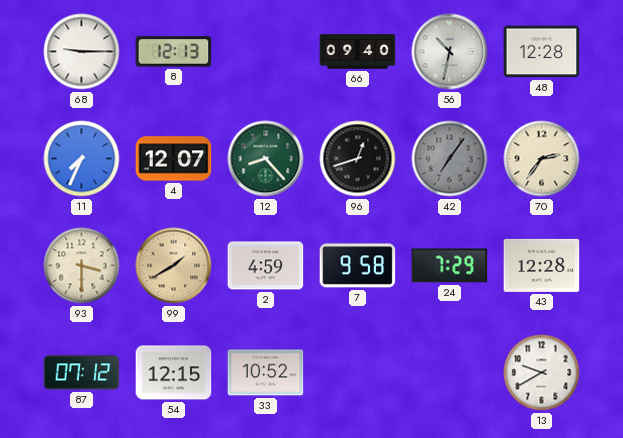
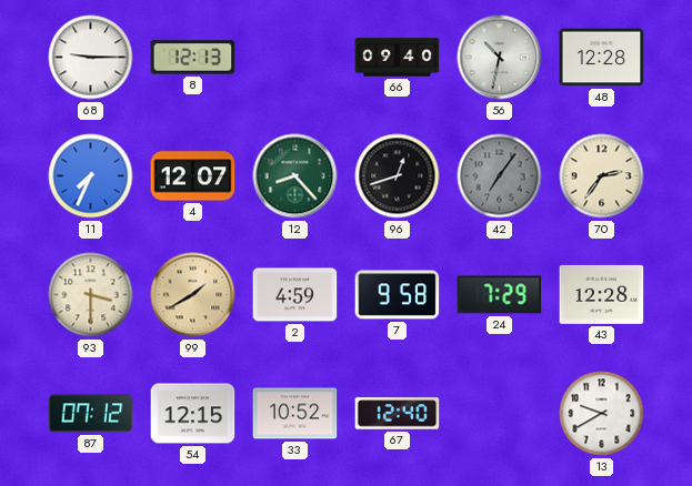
67: none -> 12:40 (398, 414)
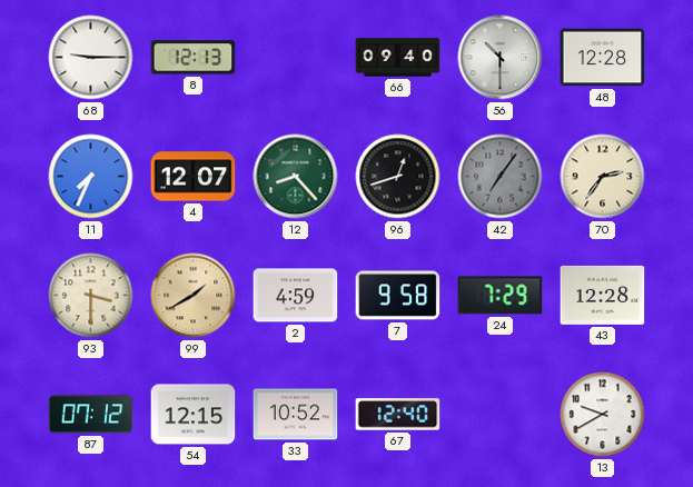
56: 10:32 -> 10:30 (501, 58)
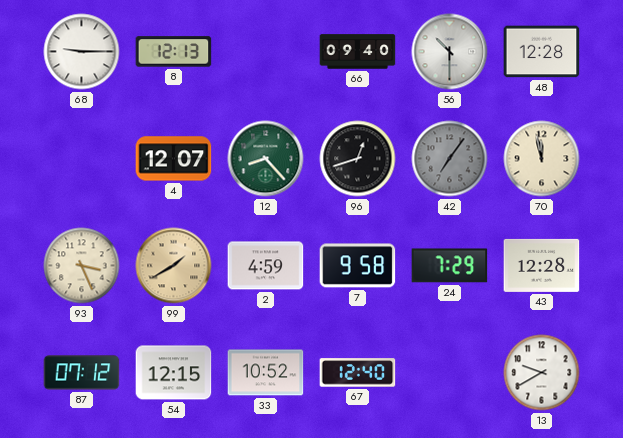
11: 7:34 -> none (91, 177)
70: 2:36 -> 11:58 (542, 159)
93: 3:30 -> 3:26 (82, 266)
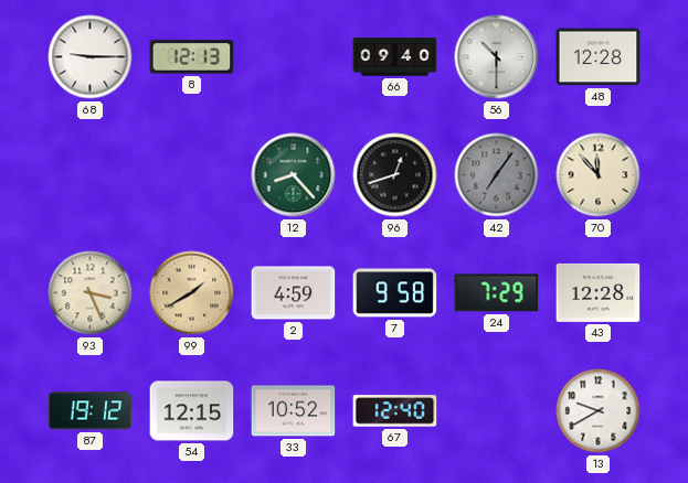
4: 12:07 -> none (174, 159)
70: 11:58 -> 11:53 (599, 175)
87: 07:12 -> 19:12 (91, 411)
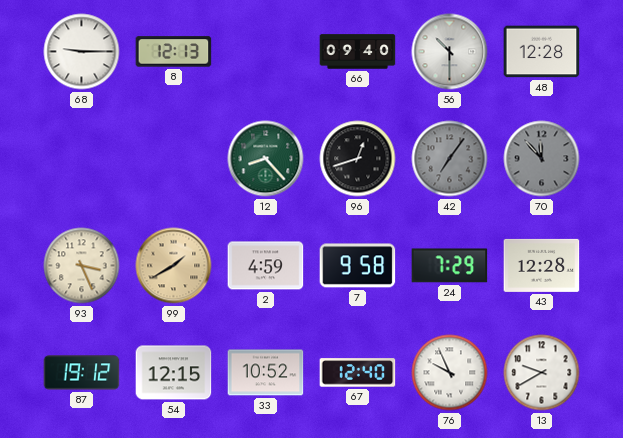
70 dial: cream -> grey (542, 159)
76: none -> 9:56 (450, 373)
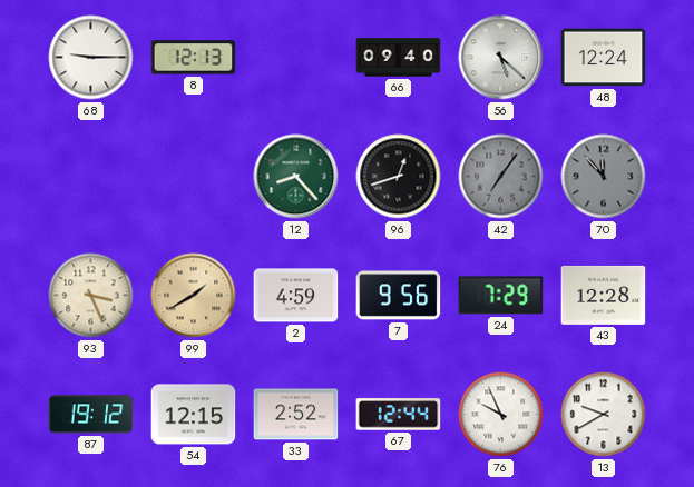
56: 10:30 -> 5:22 (501, 58)
48: 12:28 -> 12:24 (604, 58)
7: 9:58 -> 9:56 (399, 296)
33: 10:52 -> 2:52 (296, 415)
67: 12:40 -> 12:44 (399, 415)
